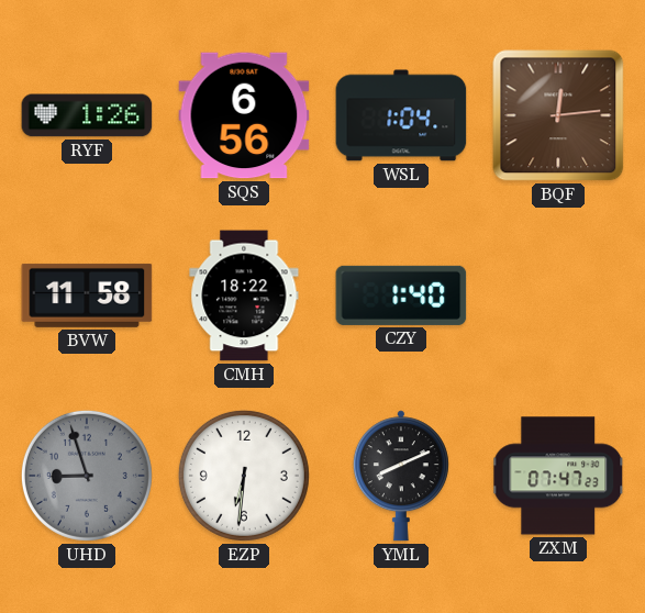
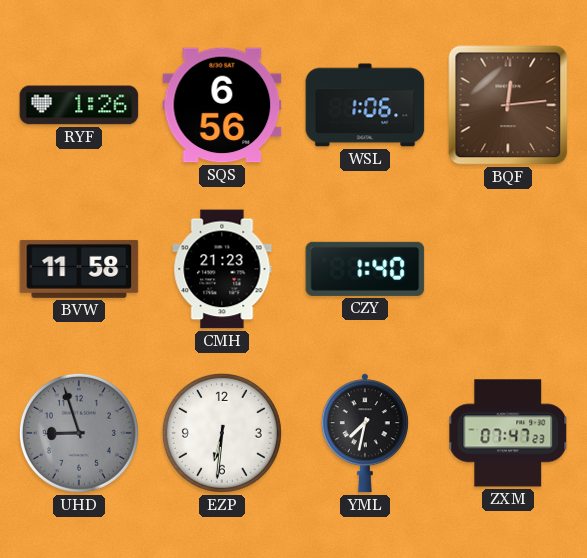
WSL: 1:04 -> 1:06 (365, 105)
CMH: 18:22 -> 21:23 (222, 269)
YML: 8:11 -> 7:32 (365, 433)
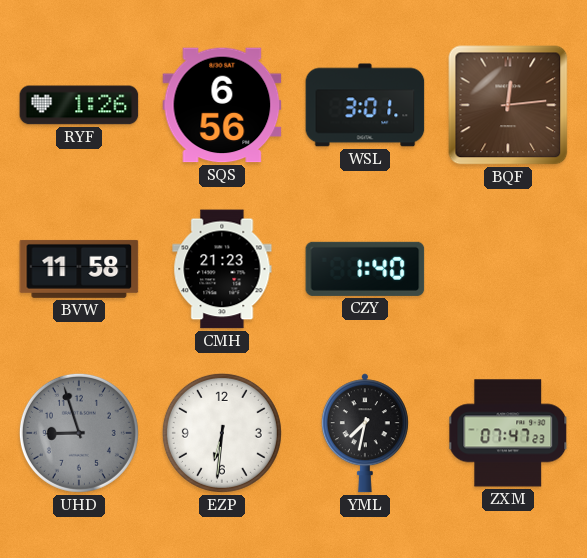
WSL: 1:06 -> 3:01 (365, 105)
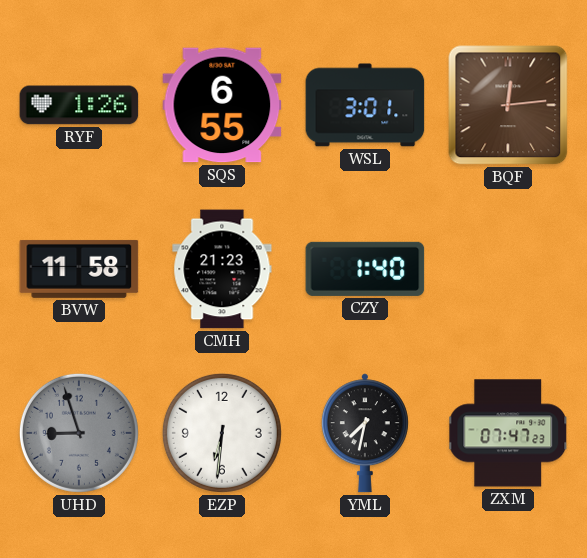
SQS: 6:56 -> 6:55 (222, 105)
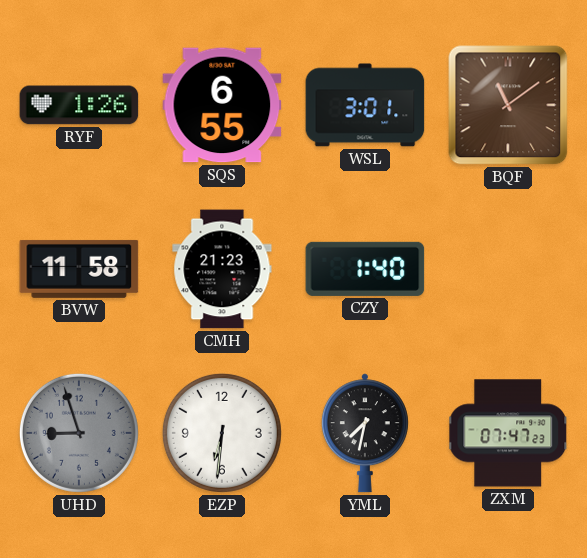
BQF: 12:14 -> 11:09 (508, 105)
